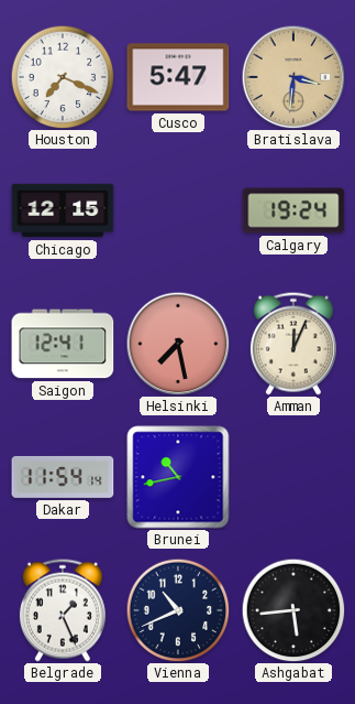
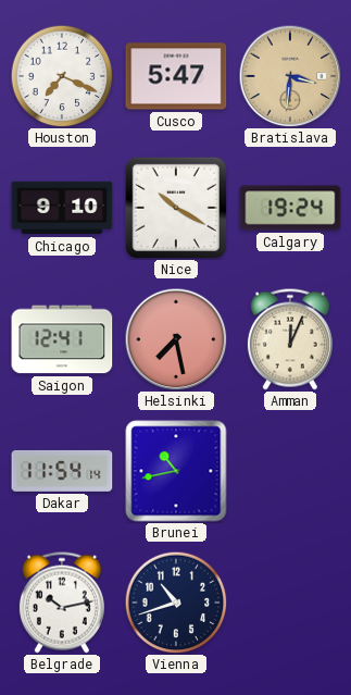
Chicago: 12:15 -> 9:10 (62, 208)
Nice: none -> 10:20 (176, 208)
Belgrade: 1:26 -> 10:13 (62, 603)
Vienna: 10:41 -> 10:42 (176, 603)
Ashgabat: 5:44 -> none (293, 610)
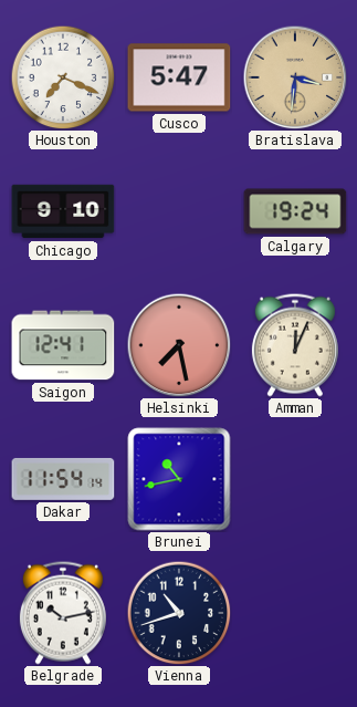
Nice: 10:20 -> none (176, 208)
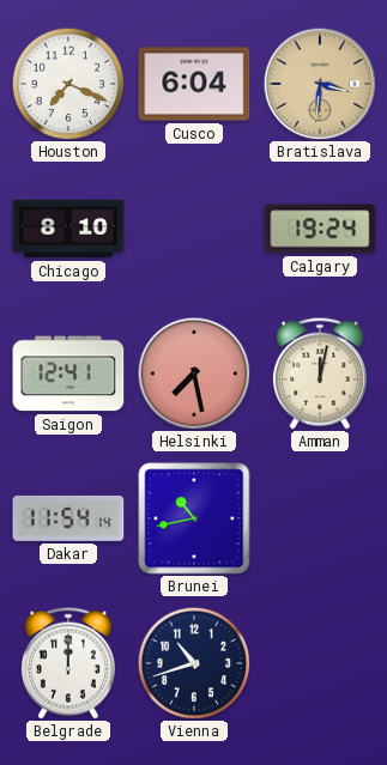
Cusco: 5:47 -> 6:04 (194, 84)
Chicago: 9:10 -> 8:10 (68, 229)
Amman: 12:04 -> 12:02 (320, 374)
Belgrade: 10:13 -> 12:00 (68, 663)
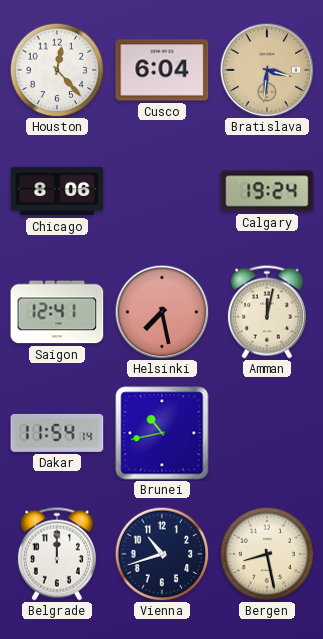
Houston: 7:19 -> 12:23 (57, 70)
Chicago: 8:10 -> 8:06 (57, 191)
Bergen: none -> 8:28 (267, 554)
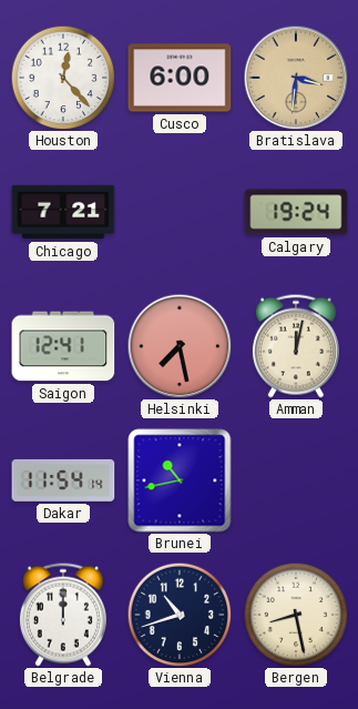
Cusco: 6:04 -> 6:00 (180, 78)
Chicago: 8:06 -> 7:21 (63, 212)
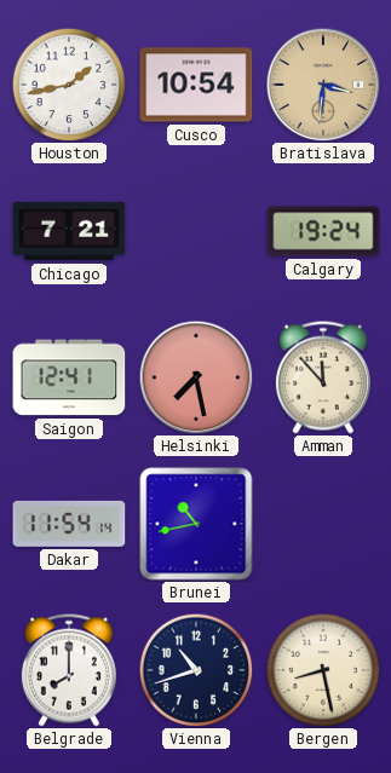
Houston: 12:23 -> 1:43 (69, 85)
Cusco: 6:00 -> 10:54 (196, 85)
Amman: 12:02 -> 11:53 (323, 377)
Belgrade: 12:00 -> 8:00 (69, 670)
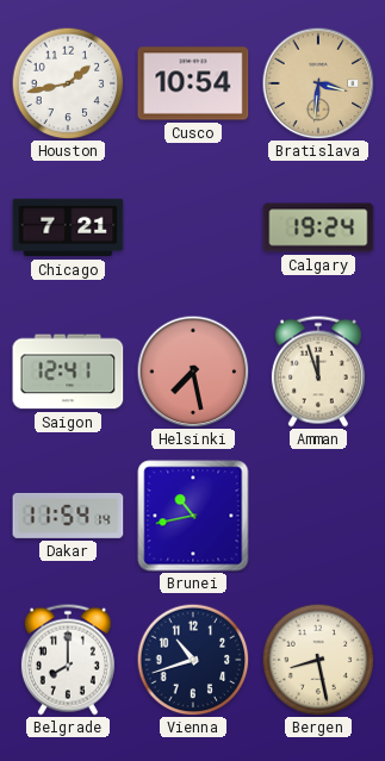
Amman: 11:53 -> 11:57 (318, 372)
